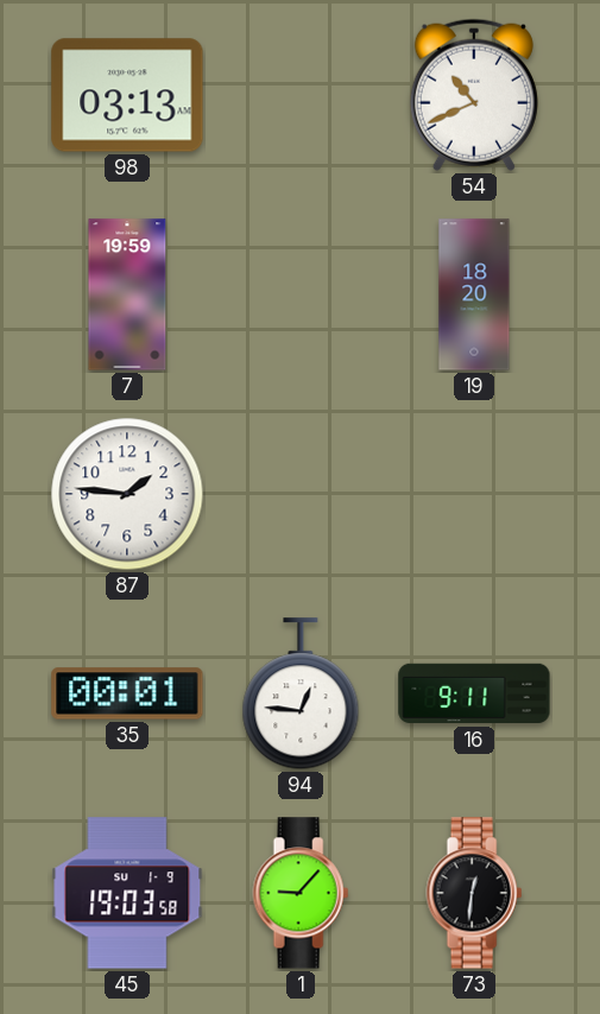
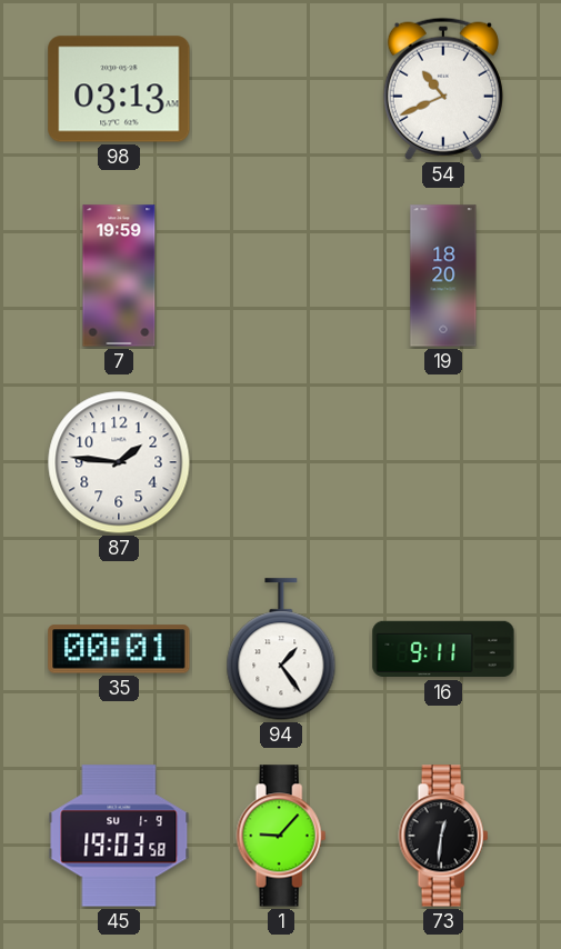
94: 12:46 -> 1:24 (281, 650)
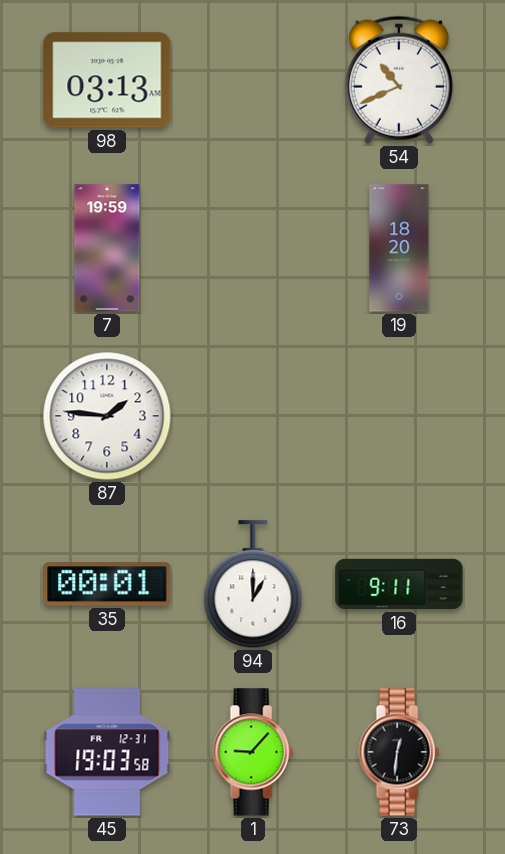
94: 1:24 -> 1:00 (253, 585)
45 date: SU 1-9 -> FR 12-31 (107, 752)
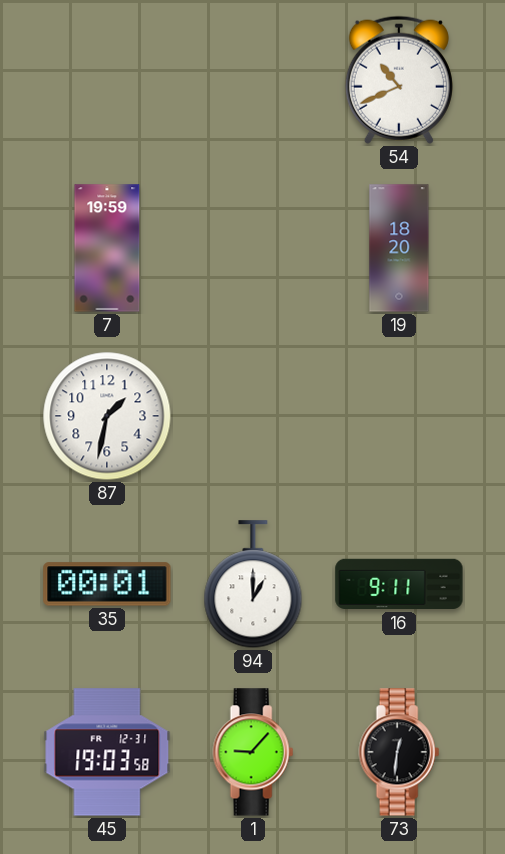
98: 03:13 -> none (107, 80)
87: 1:46 -> 1:32 (107, 416)
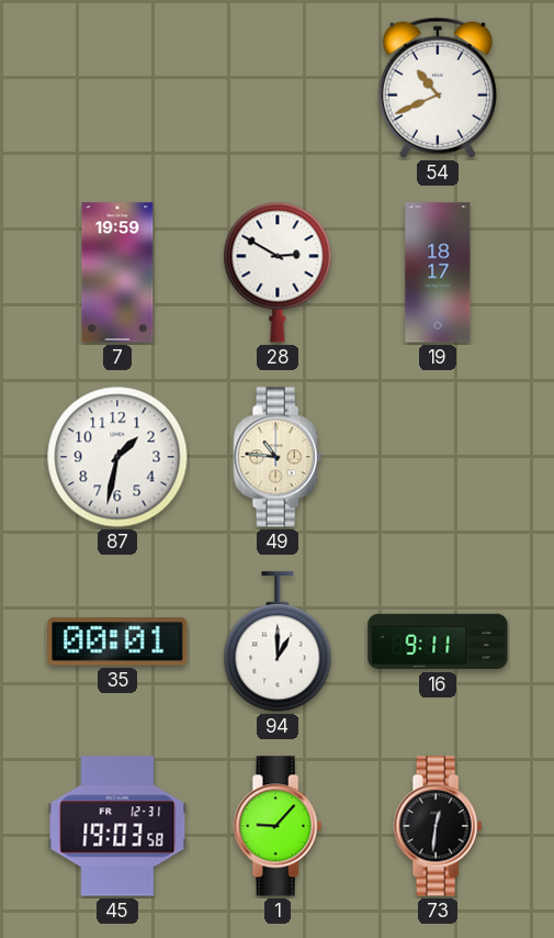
28: none -> 2:50 (278, 272)
19: 18:20 -> 18:17 (438, 272)
49: none -> 10:46 (278, 457)
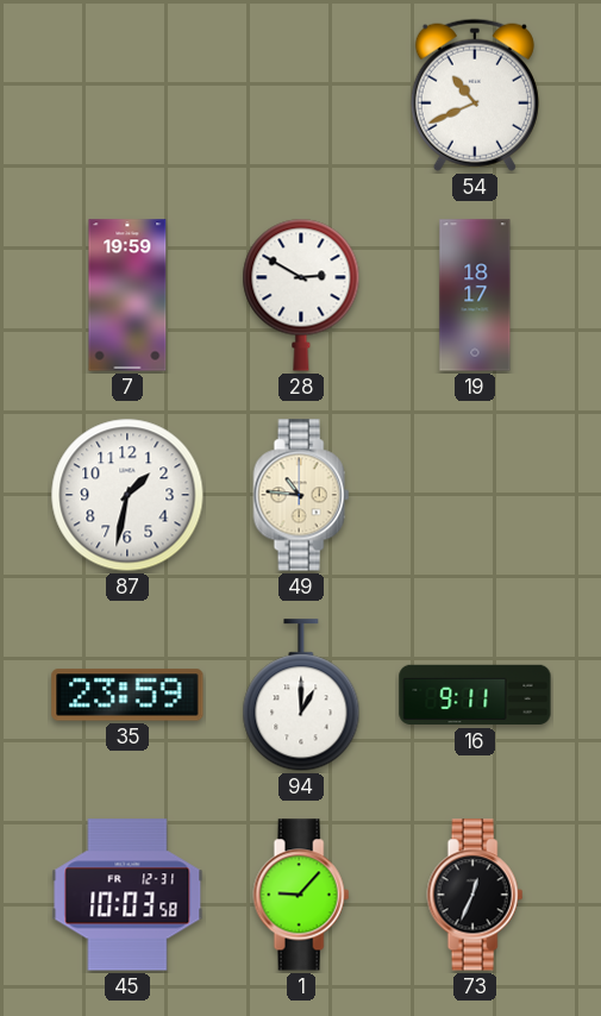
35: 00:01 -> 23:59 (127, 695)
45: 19:03 -> 10:03 (127, 895)
73: 12:31 -> 12:34 (475, 895)
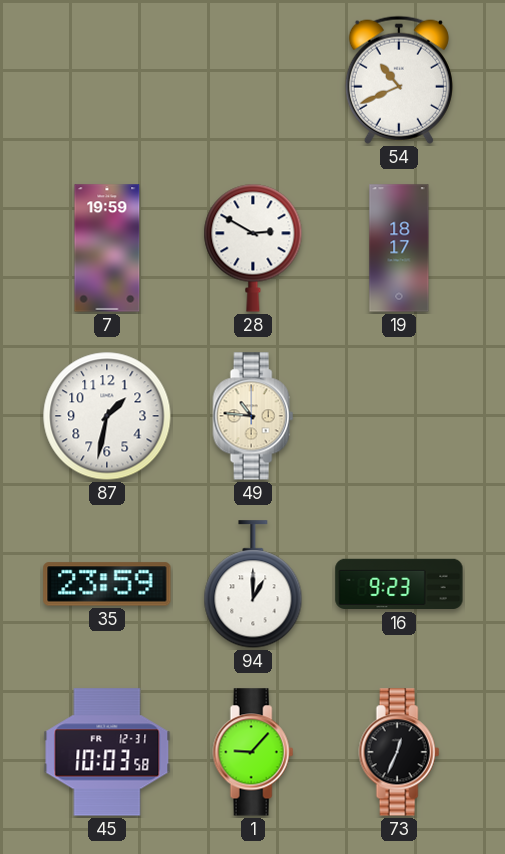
16: 9:11 -> 9:23 (399, 584)
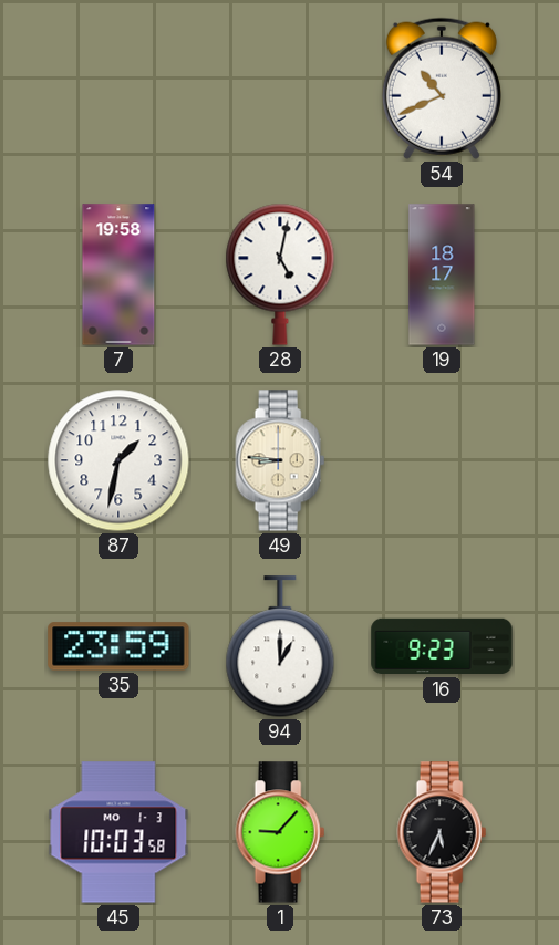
7: 19:59 -> 19:58 (118, 274)
28: 2:50 -> 5:02 (280, 274)
49: 10:46 -> 8:46 (280, 460)
45 date: FR 12-31 -> MO 1-3 (118, 832)
73: 12:34 -> 5:34 (442, 832)
